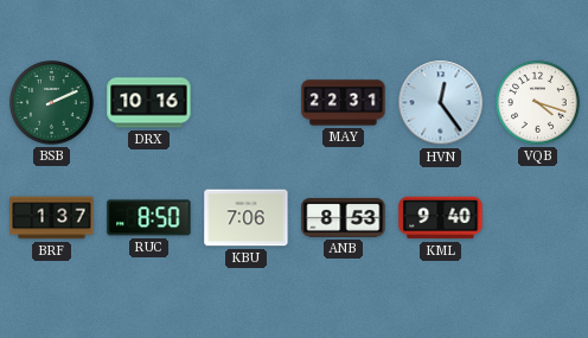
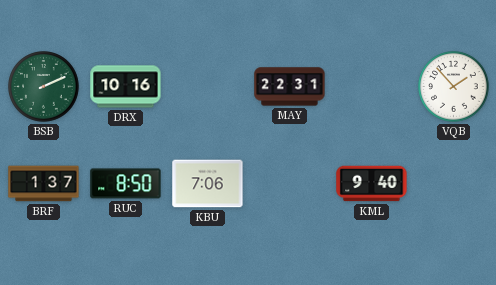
HVN: 12:24 -> none (441, 103)
VQB: 4:18 -> 1:53 (454, 87)
ANB: 8:53 -> none (344, 217)
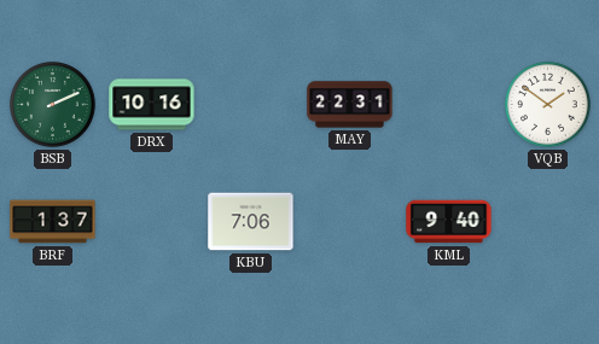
VQB: 1:53 -> 1:51 (548, 105)
RUC: 8:50 -> none (126, 184)
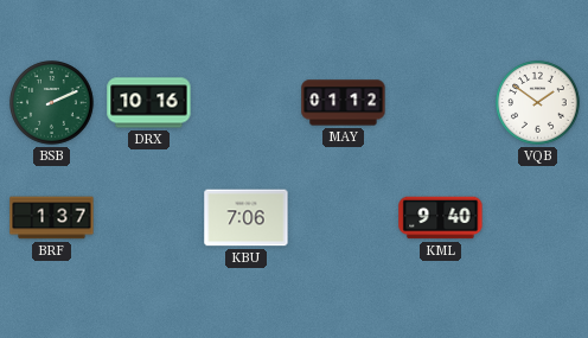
MAY: 22:31 -> 01:12 (344, 103)
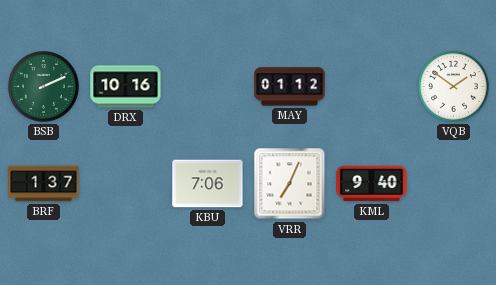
VRR: none -> 7:04 (290, 184)
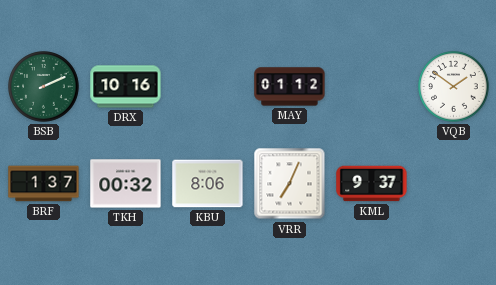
TKH: none -> 00:32 (126, 184)
KBU: 7:06 -> 8:06 (208, 184)
KML: 9:40 -> 9:37 (372, 184)
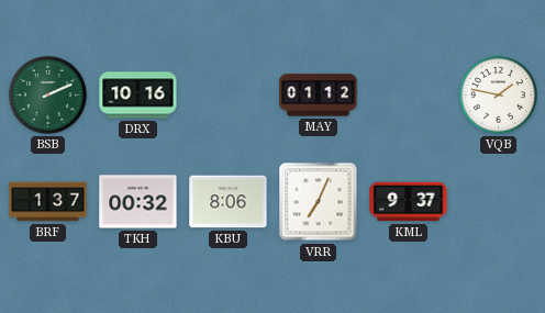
VQB: 1:51 -> 1:47 (499, 96)
